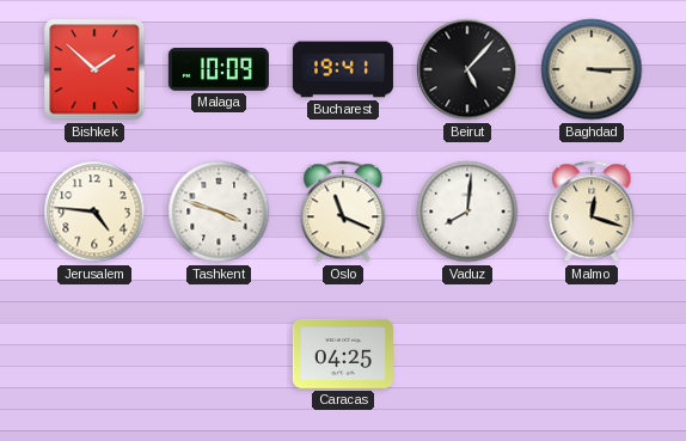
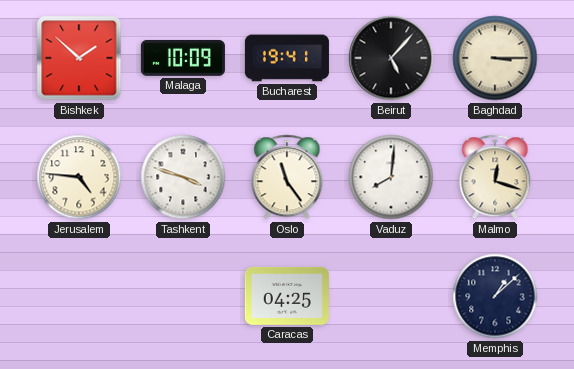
Oslo: 11:19 -> 11:24 (287, 177)
Memphis: none -> 1:08 (495, 296)
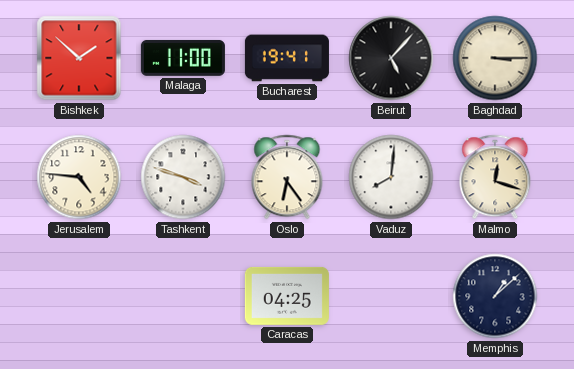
Malaga: 10:09 -> 11:00 (183, 58)
Oslo: 11:24 -> 6:24 (287, 177)
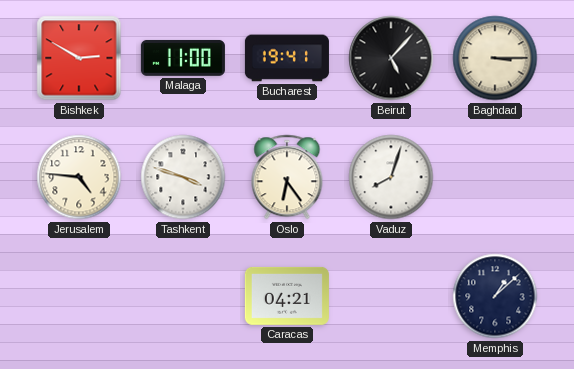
Bishkek: 1:52 -> 2:50 (79, 58)
Vaduz: 8:01 -> 8:03 (391, 177)
Malmo: 12:18 -> none (495, 177)
Caracas: 04:25 -> 04:21 (287, 296)
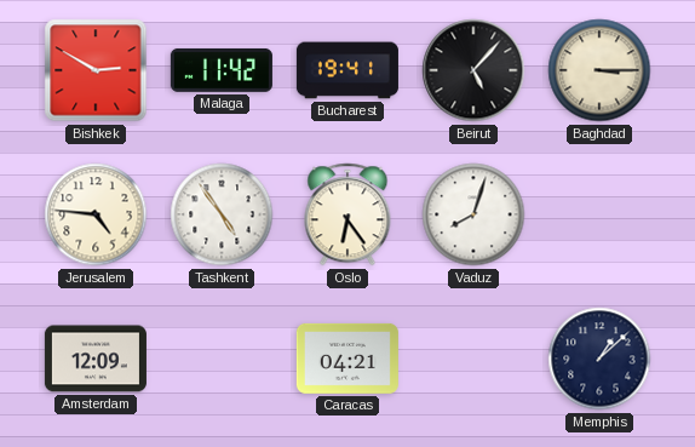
Malaga: 11:00 -> 11:42 (222, 70)
Tashkent: 3:48 -> 4:54 (222, 214)
Amsterdam: none -> 12:09 (96, 359)
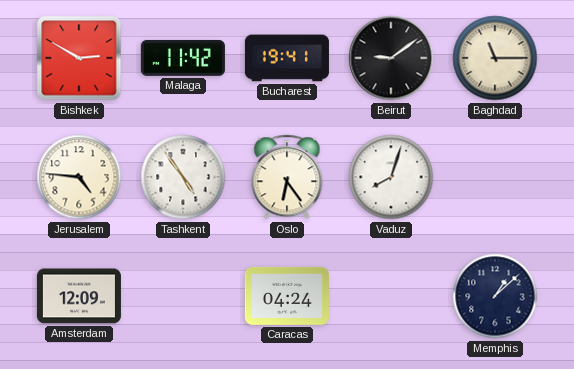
Beirut: 5:07 -> 9:09 (391, 58)
Baghdad: 3:15 -> 11:15 (495, 58)
Caracas: 04:21 -> 04:24 (287, 296)
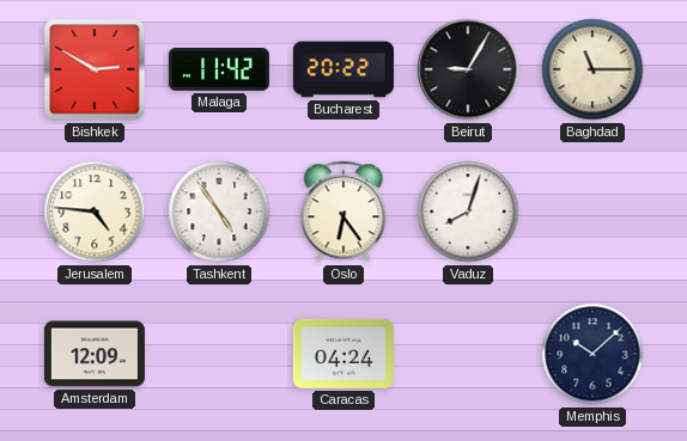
Bucharest: 19:41 -> 20:22 (343, 69)
Beirut: 9:09 -> 9:05 (468, 69)
Memphis: 1:08 -> 10:08 (592, 354)
